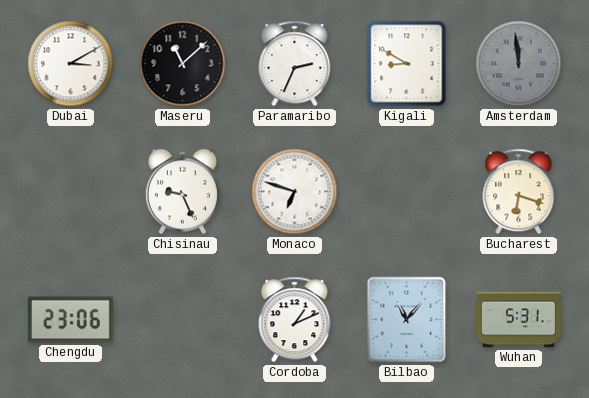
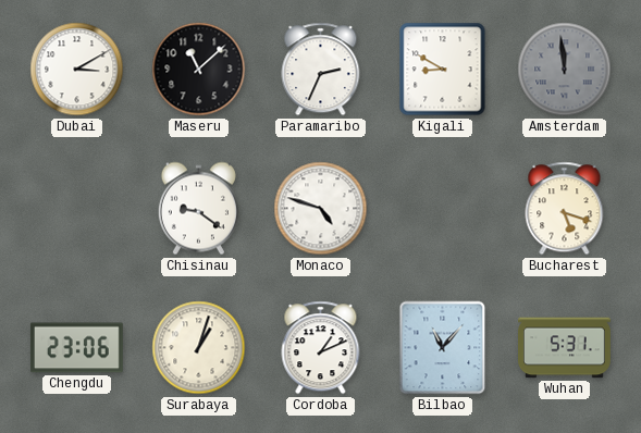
Chisinau: 9:26 -> 9:21 (198, 209)
Monaco: 6:48 -> 4:48 (321, 209)
Bucharest: 6:18 -> 5:18 (565, 209)
Surabaya: none -> 1:03 (199, 348)
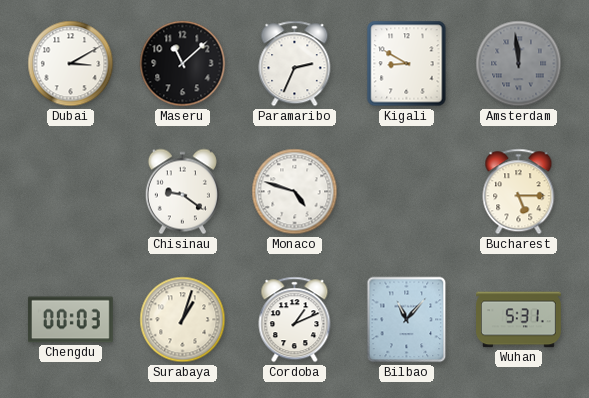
Bucharest: 5:18 -> 5:15 (519, 192)
Chengdu: 23:06 -> 00:03 (70, 320)
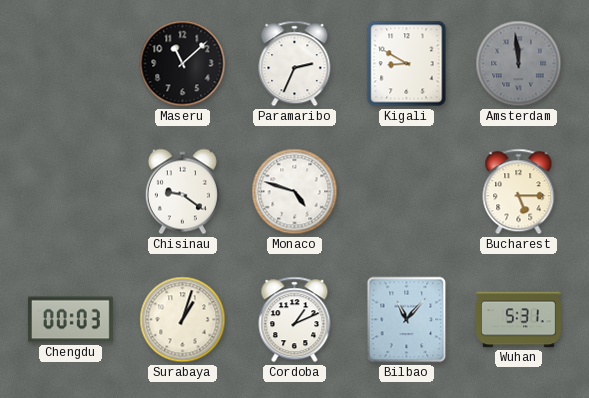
Dubai: 3:10 -> none (71, 64)
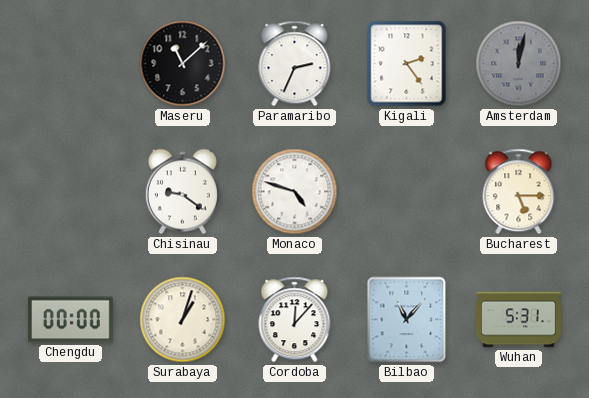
Kigali: 8:50 -> 2:24 (407, 64)
Amsterdam: 11:59 -> 12:02 (519, 64)
Chengdu: 00:03 -> 00:00 (70, 320)
Cordoba: 1:11 -> 12:07 (295, 320)
